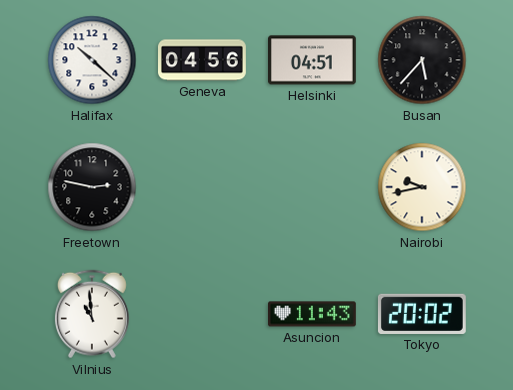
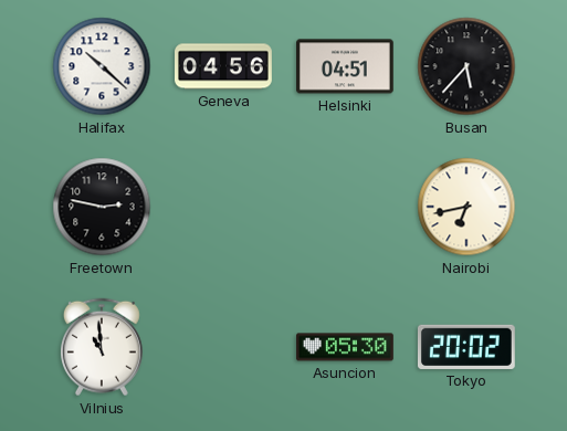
Nairobi: 9:43 -> 6:43 (466, 207)
Asuncion: 11:43 -> 05:30 (346, 347)
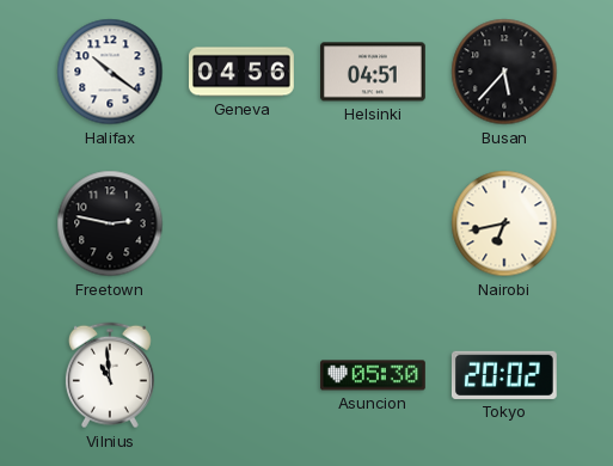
Halifax: 10:22 -> 10:21 (110, 72)
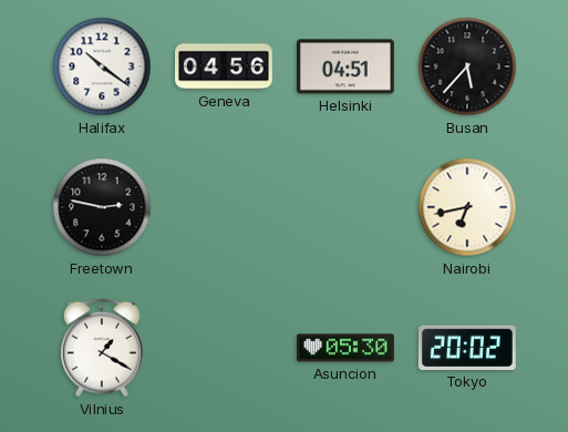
Vilnius: 10:59 -> 1:20 (102, 348)
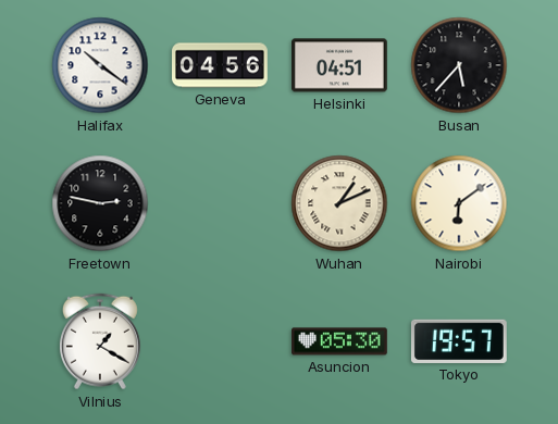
Wuhan: none -> 1:11 (339, 203)
Nairobi: 6:43 -> 6:09 (459, 203)
Tokyo: 20:02 -> 19:57 (459, 341)
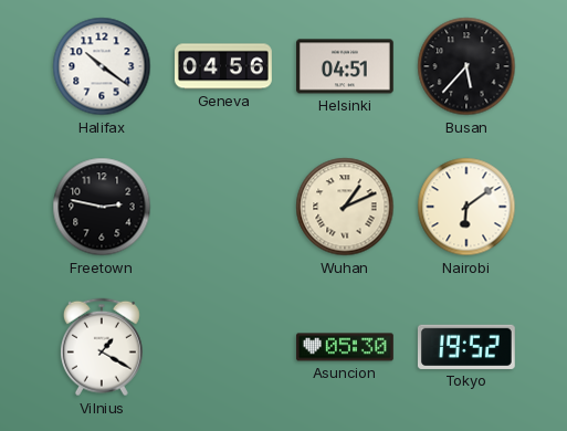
Tokyo: 19:57 -> 19:52 (466, 347)
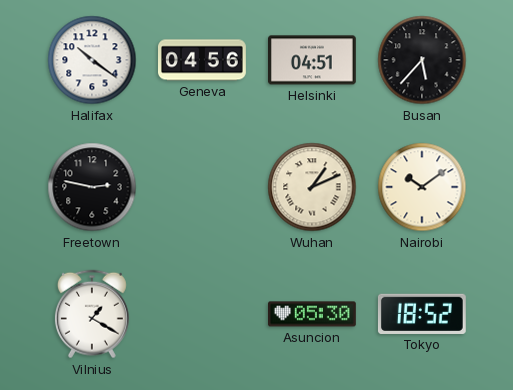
Nairobi: 6:09 -> 10:09 (422, 187)
Tokyo: 19:52 -> 18:52 (422, 314)
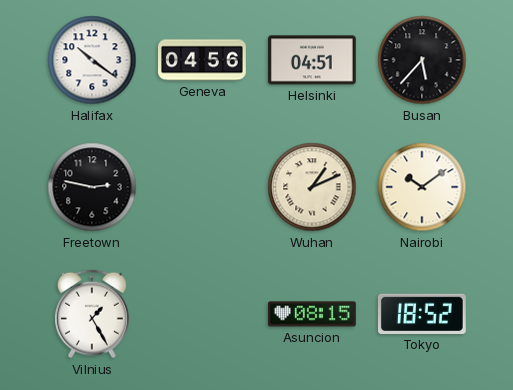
Vilnius: 1:20 -> 1:25 (92, 314)
Asuncion: 05:30 -> 08:15 (313, 314)
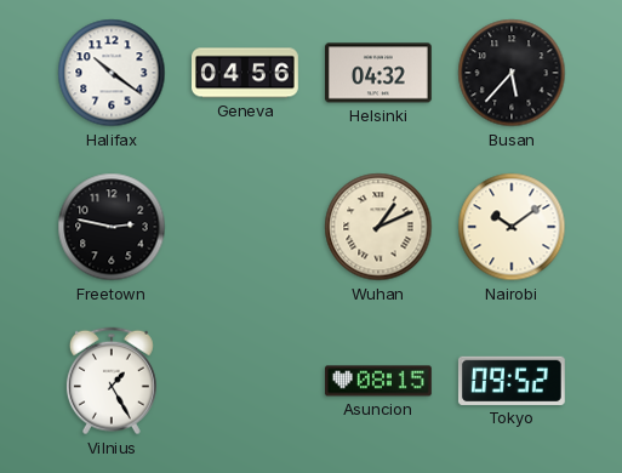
Helsinki: 04:51 -> 04:32 (380, 73)
Tokyo: 18:52 -> 09:52 (512, 381)
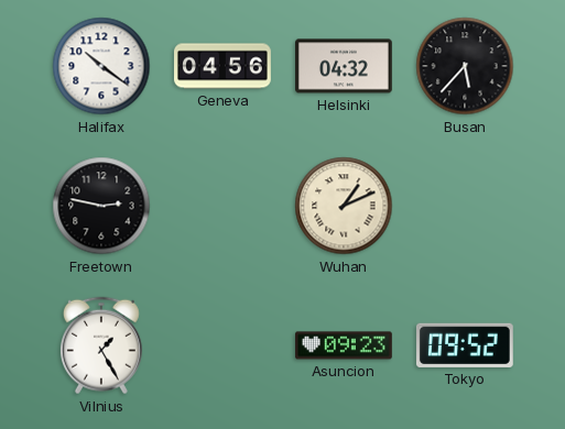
Nairobi: 10:09 -> none (512, 227)
Asuncion: 08:15 -> 09:23 (345, 345)
